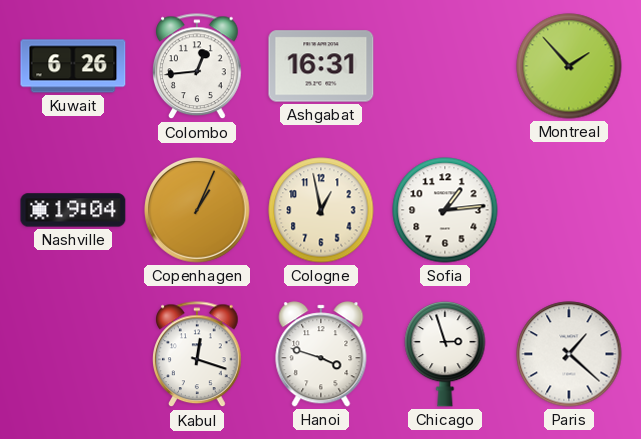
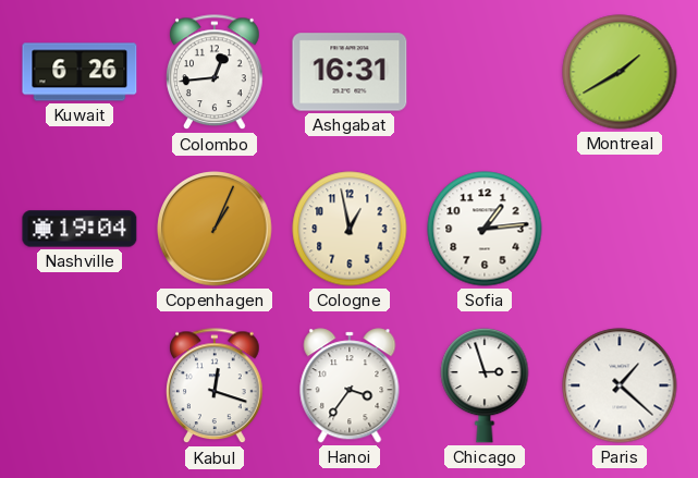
Montreal: 1:53 -> 1:40 (620, 72)
Hanoi: 3:48 -> 3:36 (350, 385)
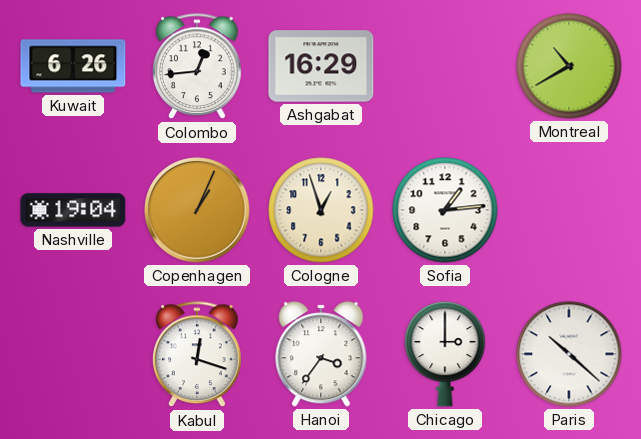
Ashgabat: 16:31 -> 16:29 (321, 66)
Montreal: 1:40 -> 10:40 (569, 66)
Cologne: 12:58 -> 12:57 (321, 210)
Chicago: 2:57 -> 3:00 (445, 354)
Paris: 1:22 -> 10:22 (569, 354)
